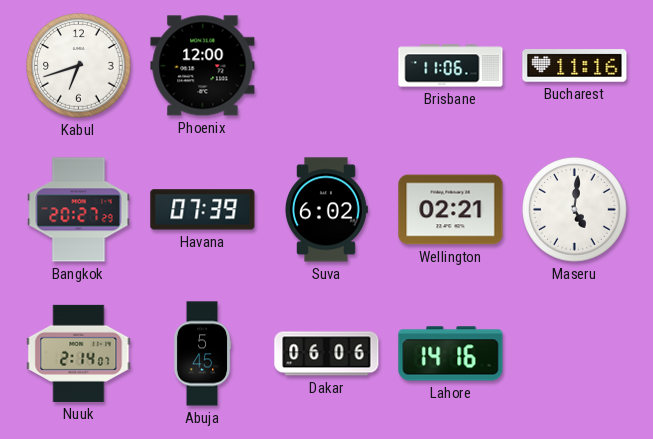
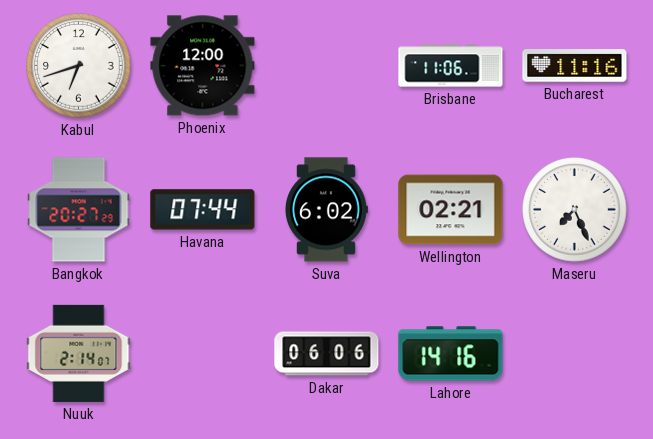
Havana: 07:39 -> 07:44 (203, 210)
Maseru: 5:01 -> 7:26 (575, 210)
Abuja: 5:45 -> none (202, 354)
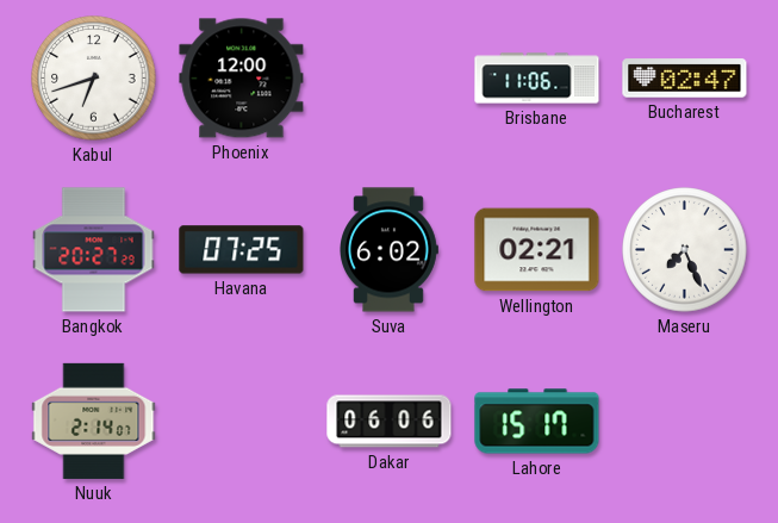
Bucharest: 11:16 -> 02:47 (685, 79)
Havana: 07:44 -> 07:25 (242, 250)
Lahore: 14:16 -> 15:17 (537, 422)
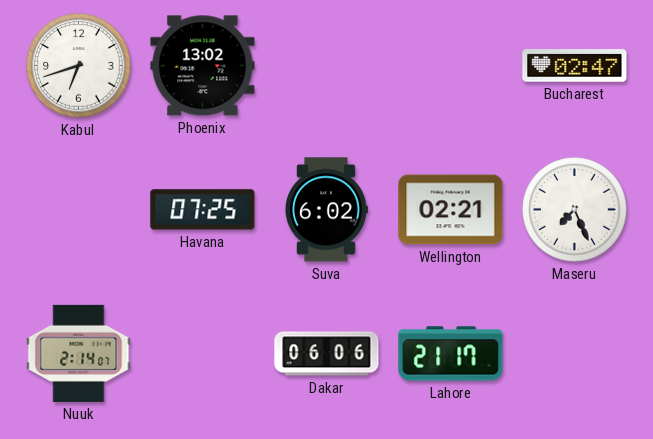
Phoenix: 12:00 -> 13:02 (203, 66)
Brisbane: 11:06 -> none (537, 79)
Bangkok: 20:27 -> none (94, 250)
Lahore: 15:17 -> 21:17 (451, 354)
